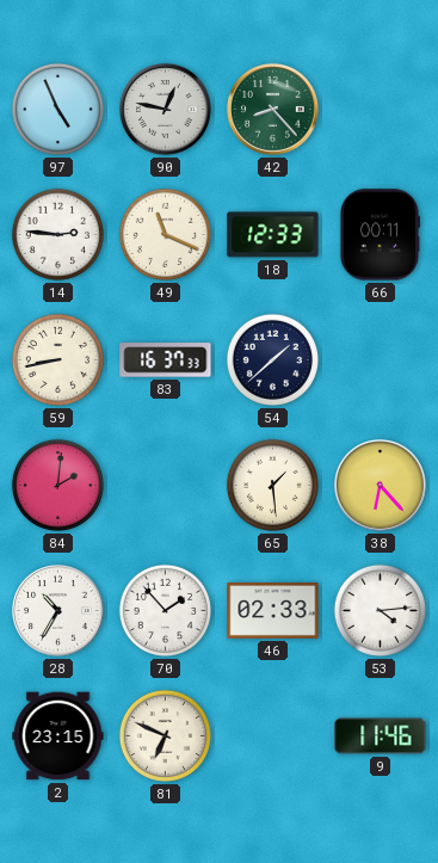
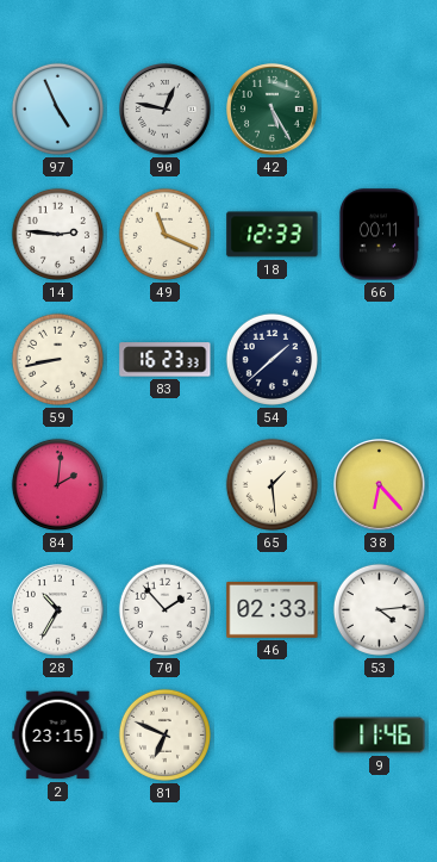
42: 8:23 -> 5:25 (273, 110)
83: 16:37 -> 16:23 (166, 360)
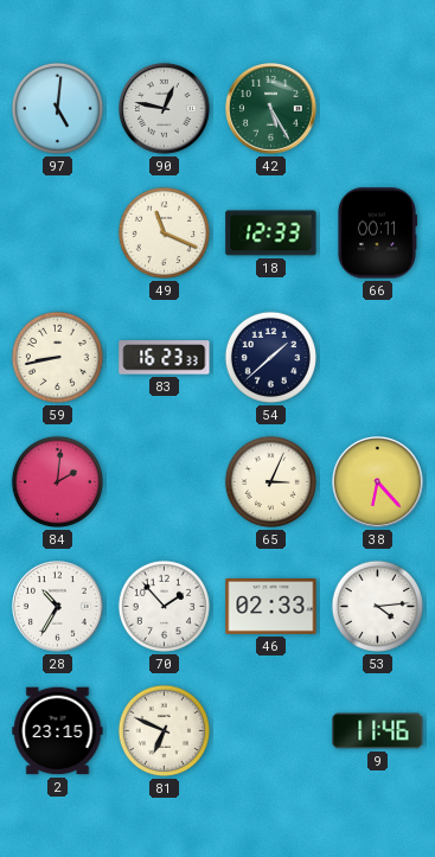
97: 4:56 -> 5:01 (57, 108)
14: 2:46 -> none (57, 234)
65: 1:29 -> 3:04 (270, 481)
